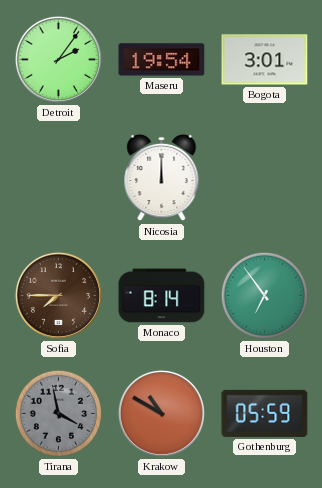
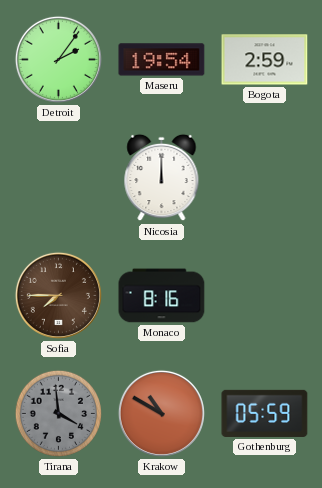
Bogota: 3:01 -> 2:59 (265, 60)
Monaco: 8:14 -> 8:16 (162, 296)
Houston: 6:54 -> none (264, 295)
Tirana: 3:58 -> 3:59 (58, 413)
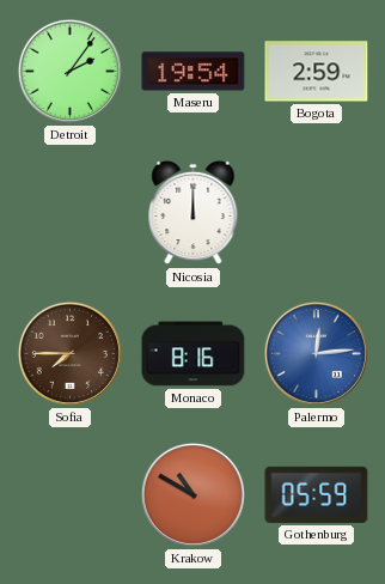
Palermo: none -> 12:14 (316, 353)
Tirana: 3:59 -> none (58, 413)
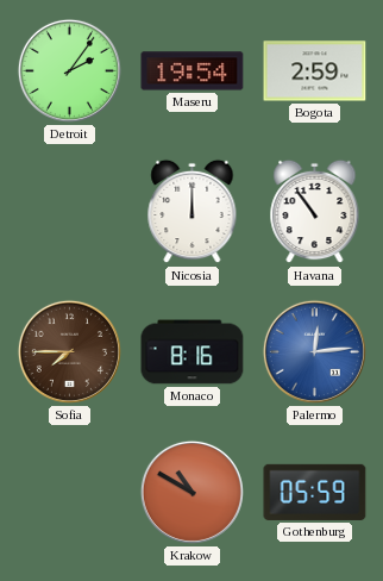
Havana: none -> 10:54 (315, 212)
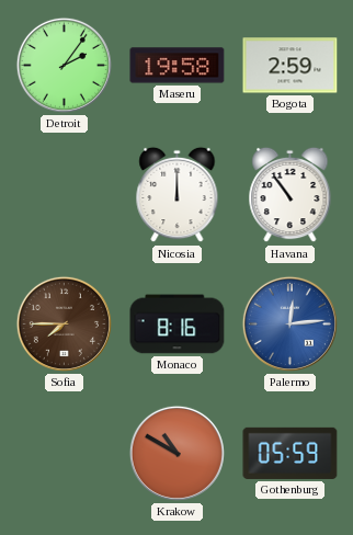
Maseru: 19:54 -> 19:58 (178, 66)
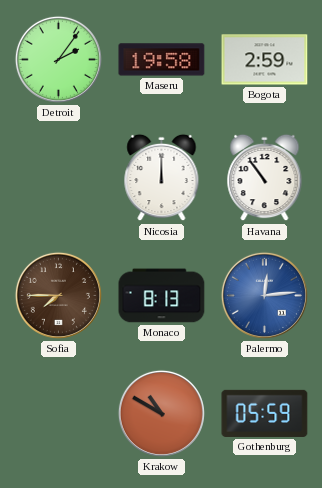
Monaco: 8:16 -> 8:13 (162, 296)
